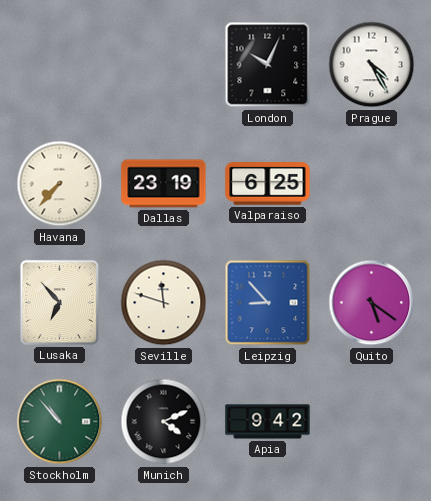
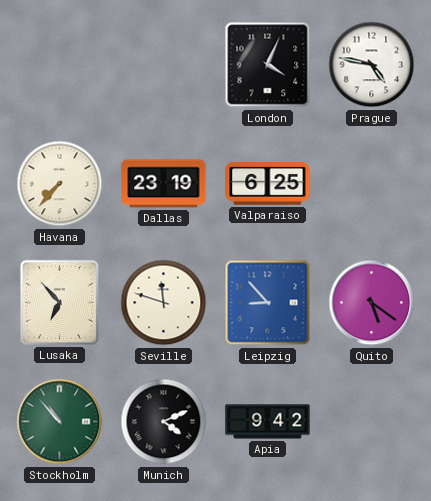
London: 10:04 -> 4:04 (268, 65)
Prague: 4:25 -> 4:47 (372, 65)
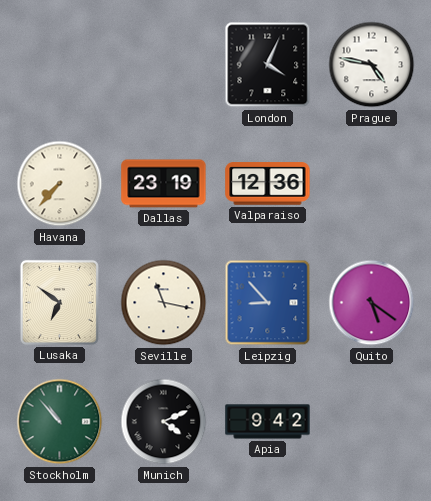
Valparaiso: 6:25 -> 12:36 (268, 184)
Lusaka: 6:53 -> 6:51 (59, 302)
Seville: 11:48 -> 11:17 (164, 303)
